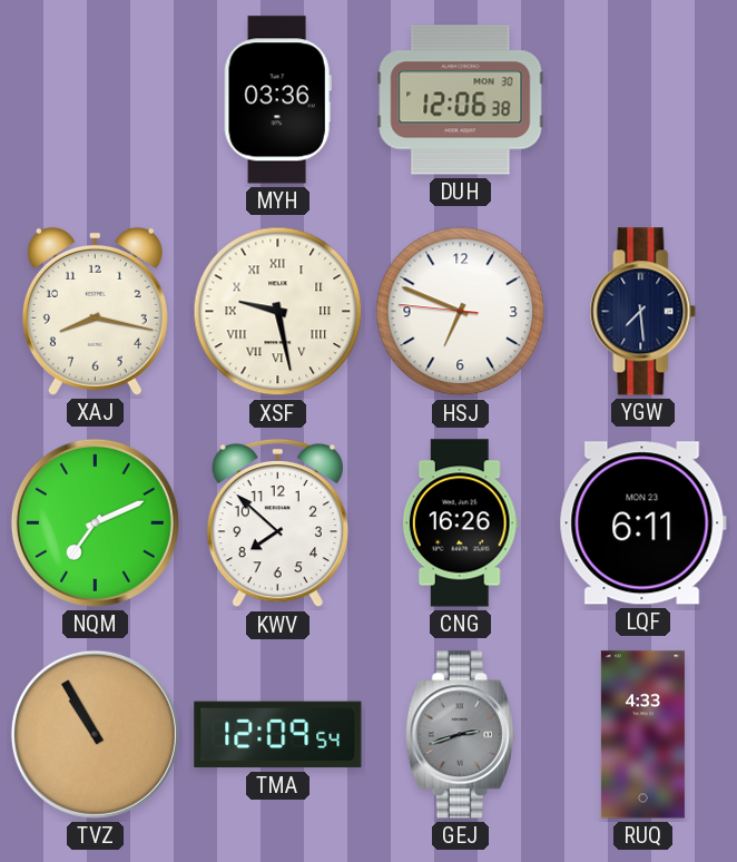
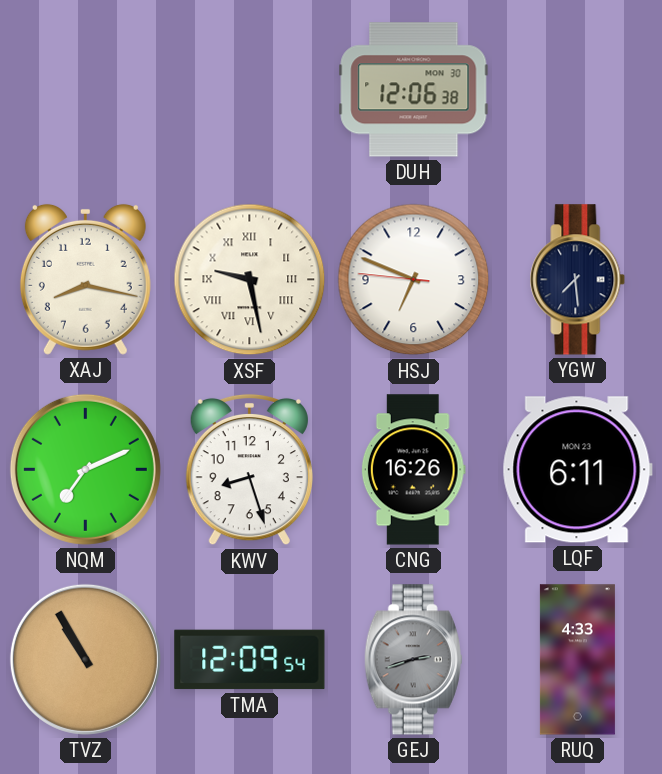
MYH: 03:36 -> none (277, 100)
KWV: 7:52 -> 8:27 (249, 470)
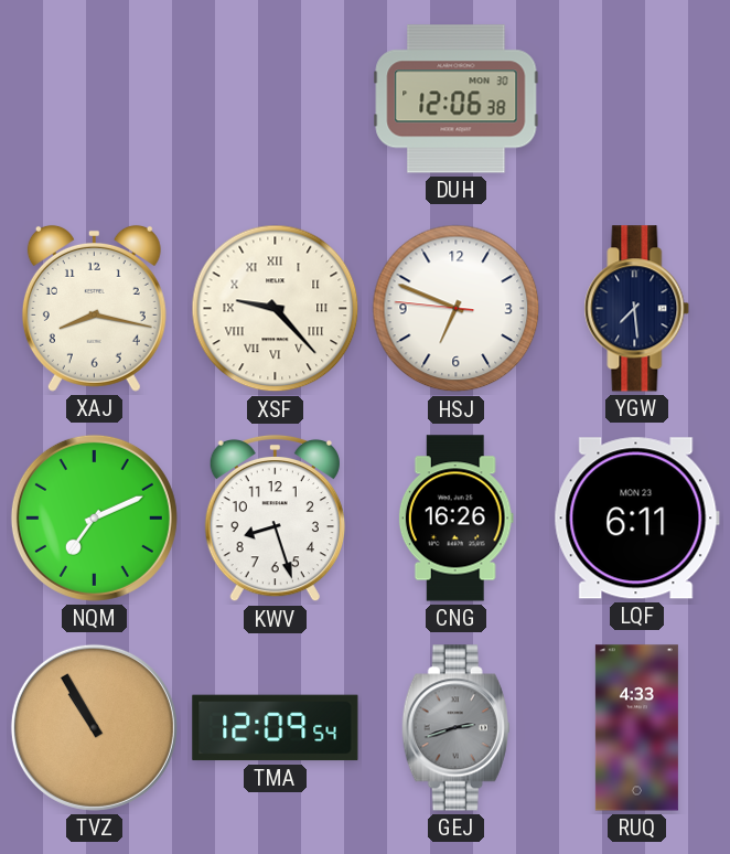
XSF: 9:28 -> 9:23 (276, 309)
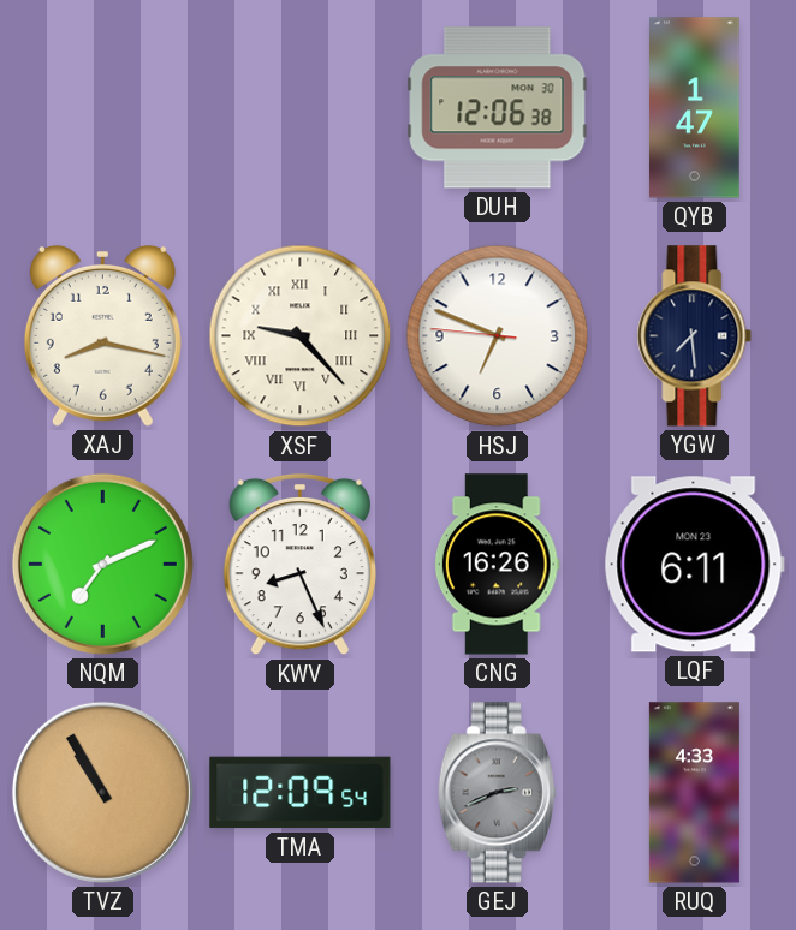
QYB: none -> 1:47 (695, 108)
KWV: 8:27 -> 8:26 (299, 565)
GEJ: 2:42 -> 2:41 (497, 793)
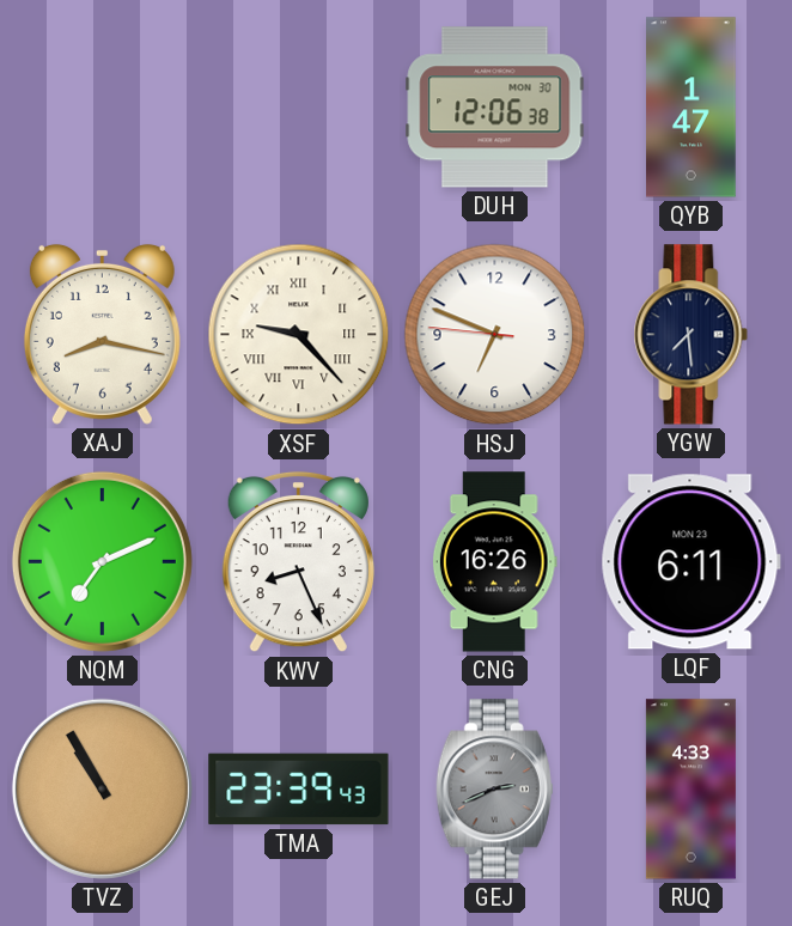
TMA: 12:09 -> 23:39 (299, 790)
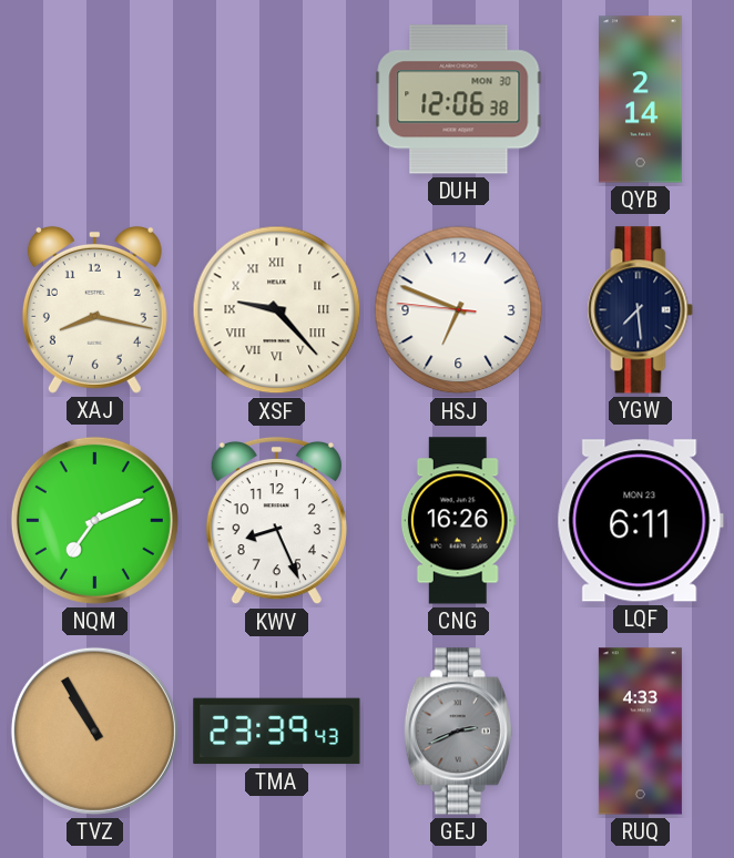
QYB: 1:47 -> 2:14 (641, 100)
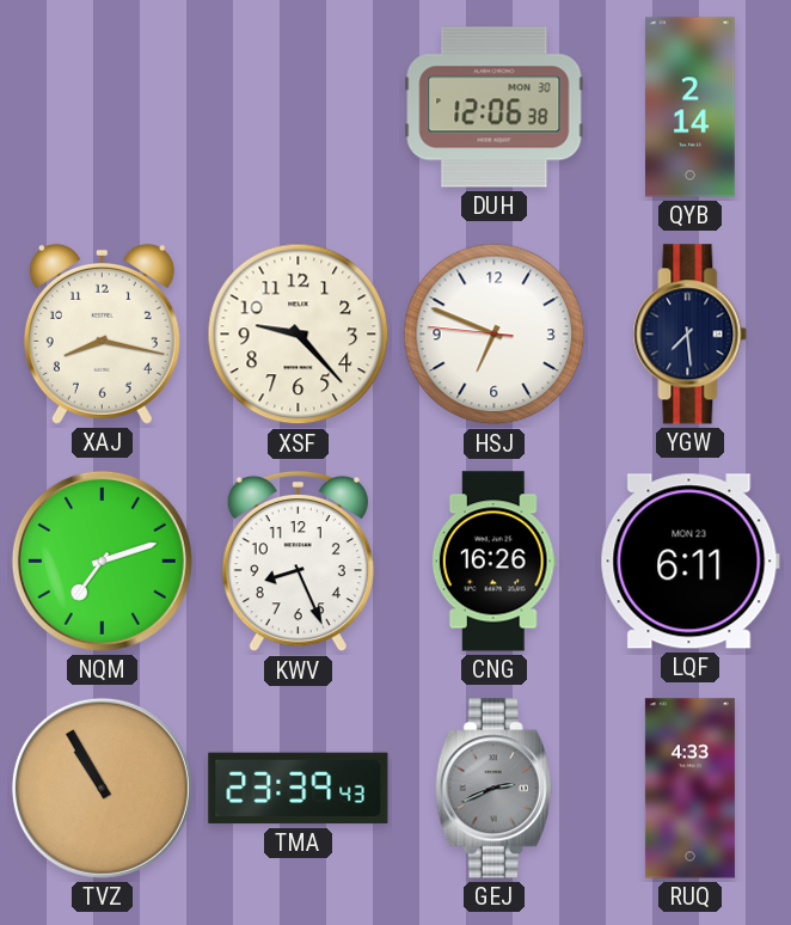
XSF numerals: Roman -> Arabic (299, 335)
NQM: 7:11 -> 7:12 (102, 560)
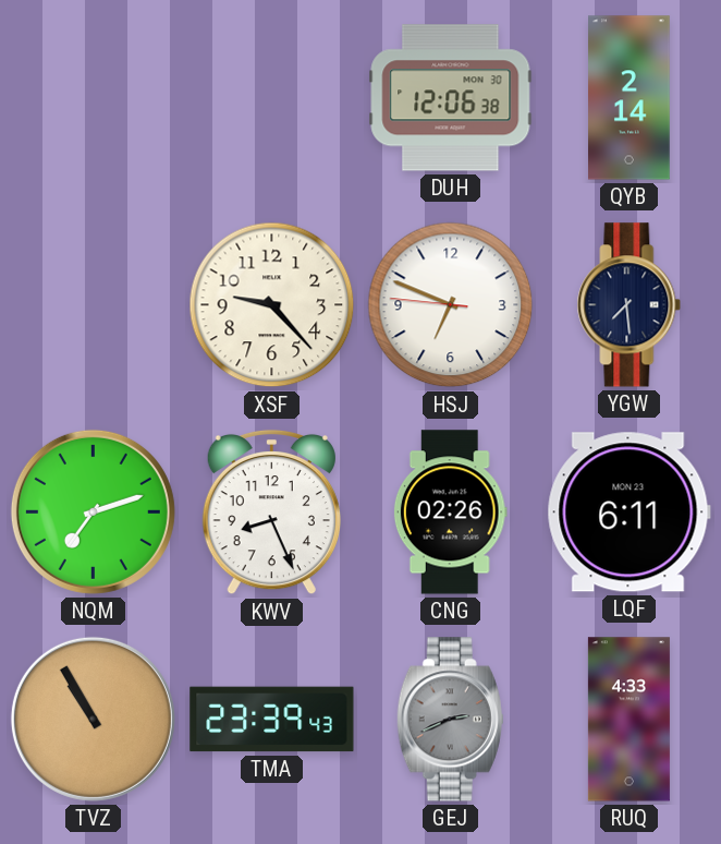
XAJ: 8:17 -> none (102, 333)
CNG: 16:26 -> 02:26 (450, 513)
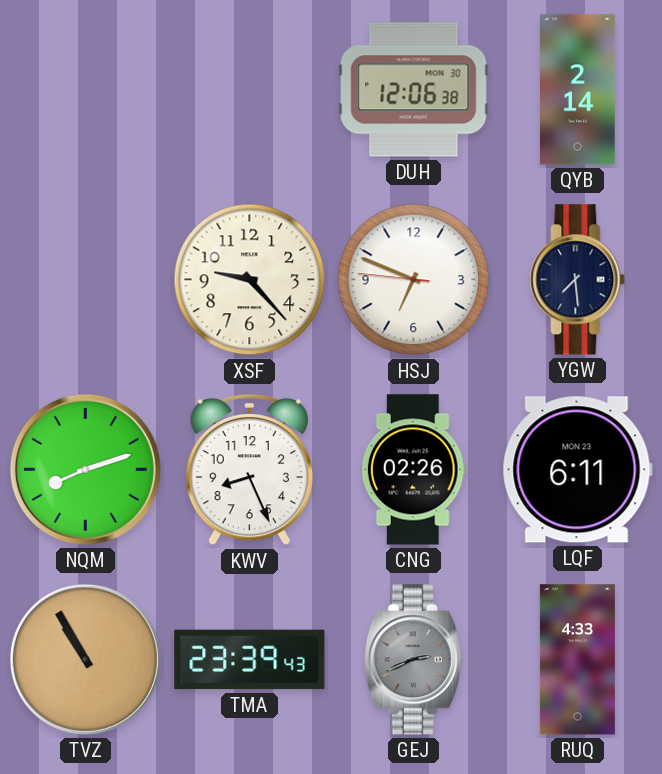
NQM: 7:12 -> 8:12 (85, 469)
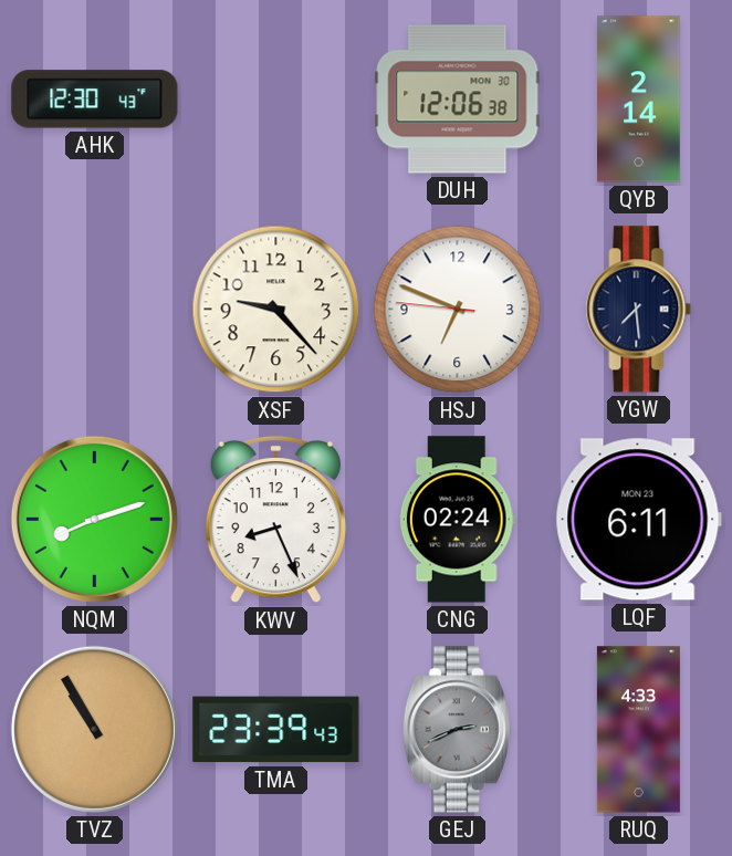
AHK: none -> 12:30 (95, 100)
CNG: 02:26 -> 02:24 (457, 520)
